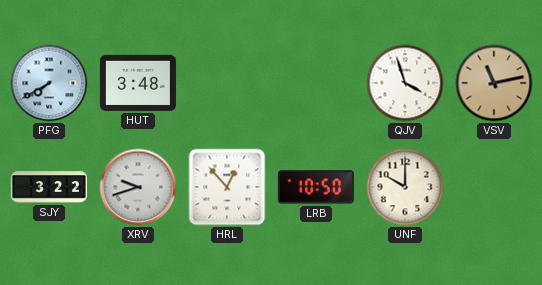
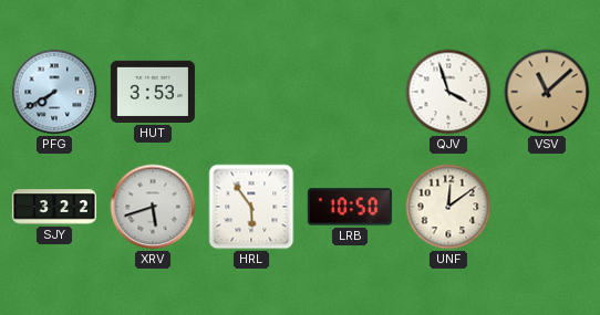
HUT: 3:48 -> 3:53 (153, 92)
VSV: 11:13 -> 11:08 (547, 92)
XRV: 9:42 -> 5:42 (153, 207)
HRL: 12:53 -> 5:54 (251, 207)
UNF: 10:00 -> 12:09 (448, 207)
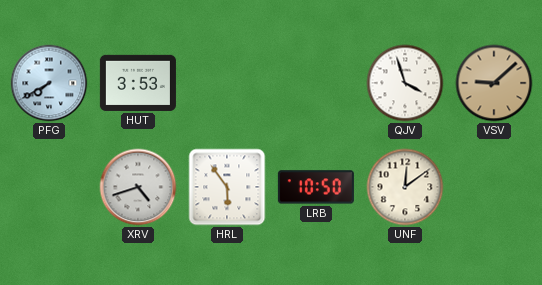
VSV: 11:08 -> 9:08 (494, 83)
SJY: 3:22 -> none (54, 207)
XRV: 5:42 -> 4:42 (138, 187)
